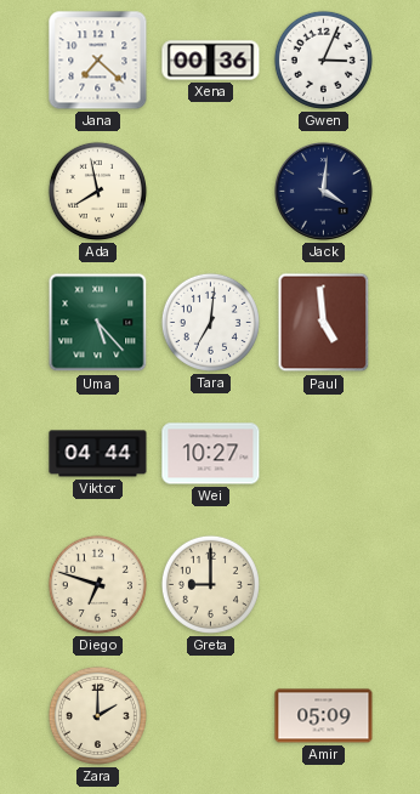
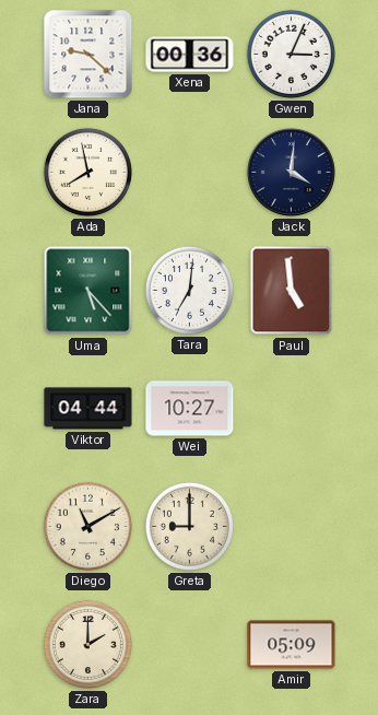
Jana: 7:22 -> 9:22 (88, 55)
Diego: 6:48 -> 11:10 (87, 526)
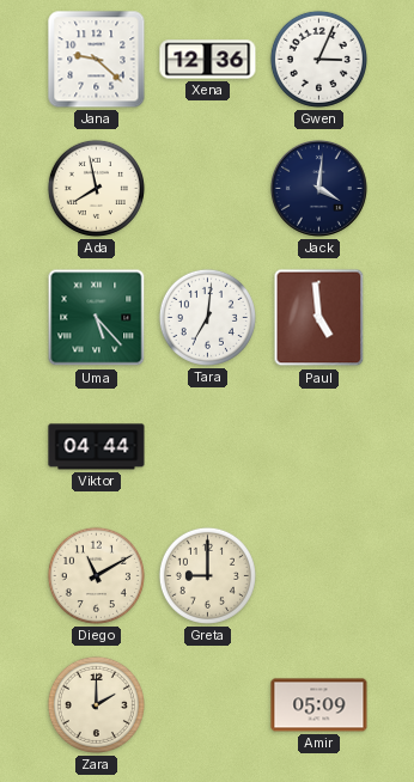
Xena: 00:36 -> 12:36 (208, 60)
Wei: 10:27 -> none (190, 409)
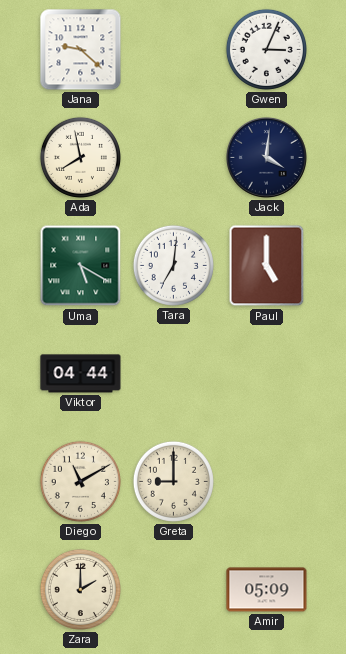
Xena: 12:36 -> none (208, 60)
Uma: 5:23 -> 5:20 (81, 266)
Paul: 4:59 -> 5:00 (267, 266)
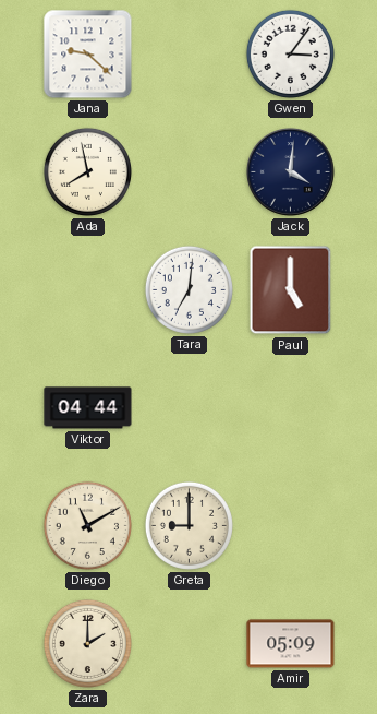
Gwen: 3:04 -> 3:06 (290, 53)
Uma: 5:20 -> none (81, 266)
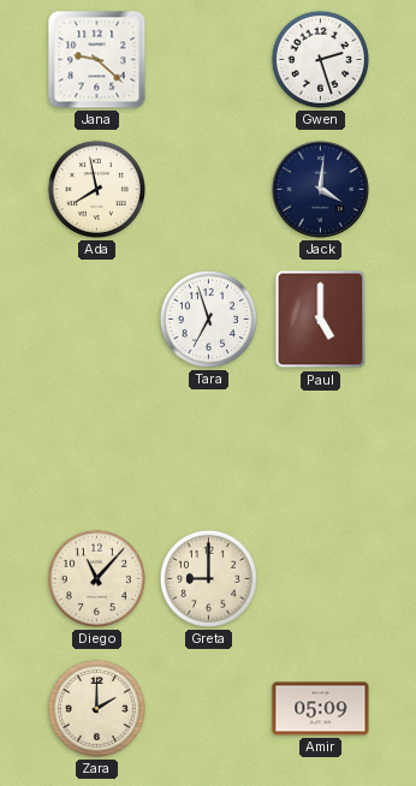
Gwen: 3:06 -> 2:27 (320, 59)
Tara: 7:01 -> 6:57 (208, 318)
Viktor: 04:44 -> none (88, 408)
Diego: 11:10 -> 11:07 (96, 578)
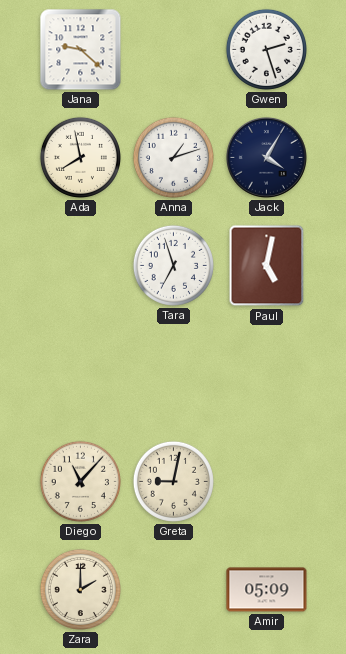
Anna: none -> 1:12 (173, 157)
Jack: 4:01 -> 4:05 (266, 157)
Paul: 5:00 -> 5:02 (267, 266)
Greta: 9:00 -> 9:02 (173, 481)
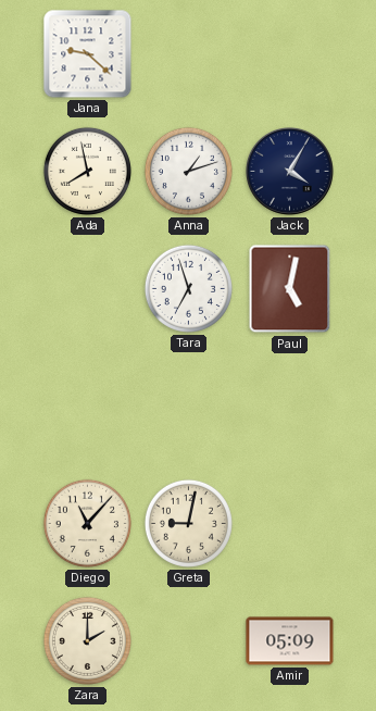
Gwen: 2:27 -> none (266, 49)
